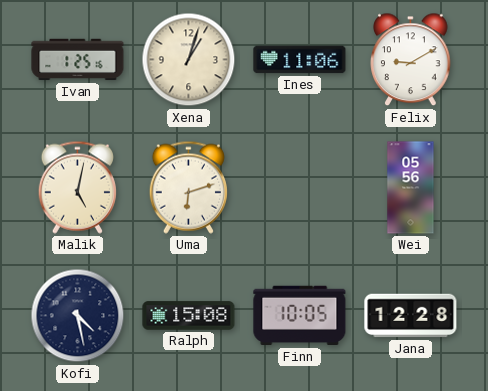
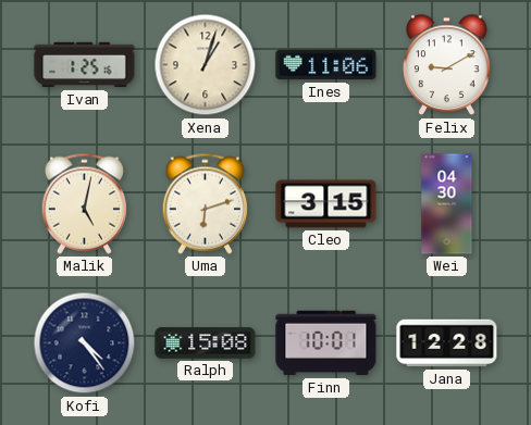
Cleo: none -> 3:15 (326, 204)
Wei: 05:56 -> 04:30 (447, 204)
Kofi: 4:28 -> 4:24 (85, 343)
Finn: 10:05 -> 10:01 (326, 343)
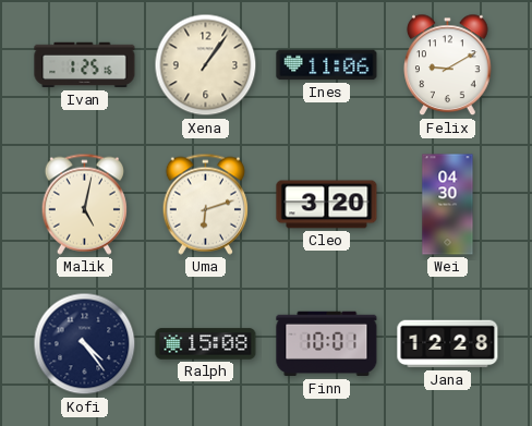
Xena: 1:03 -> 1:06 (206, 65)
Cleo: 3:15 -> 3:20 (327, 205)
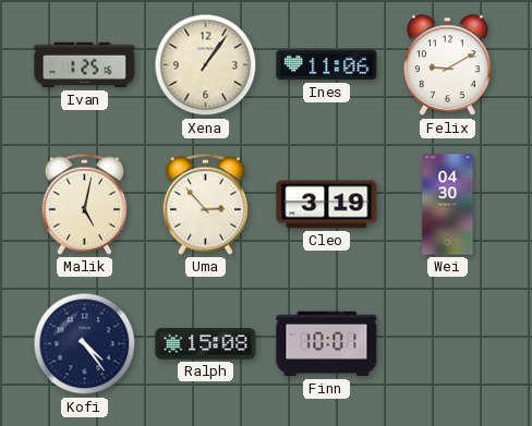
Uma: 6:12 -> 2:53 (205, 204)
Cleo: 3:20 -> 3:19 (327, 205)
Jana: 12:28 -> none (448, 344)
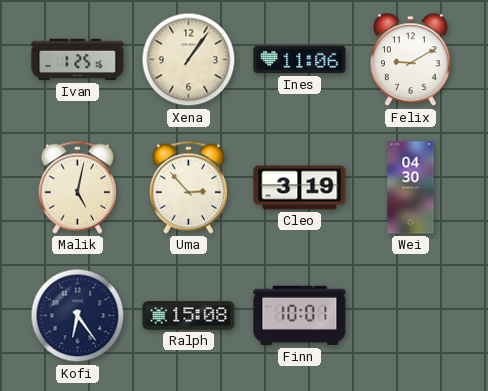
Kofi: 4:24 -> 6:24 (78, 316)
